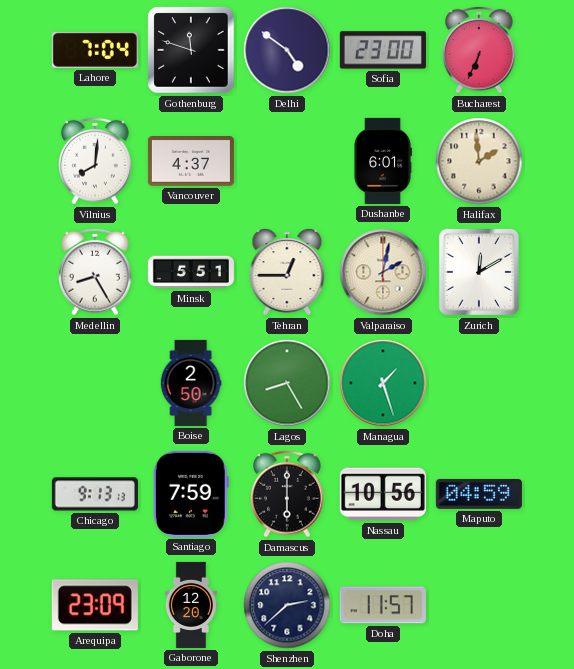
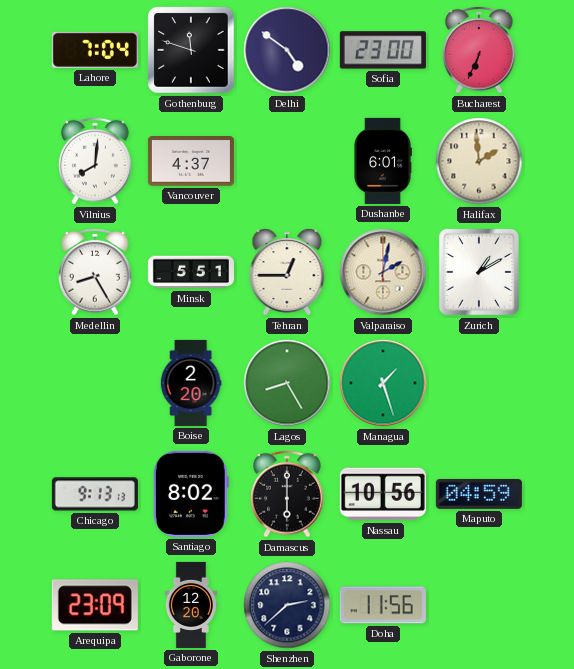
Zurich: 12:10 -> 1:10 (479, 272)
Boise: 2:50 -> 2:20 (191, 383)
Santiago: 7:59 -> 8:02 (191, 494)
Doha: 11:57 -> 11:56 (383, 605)
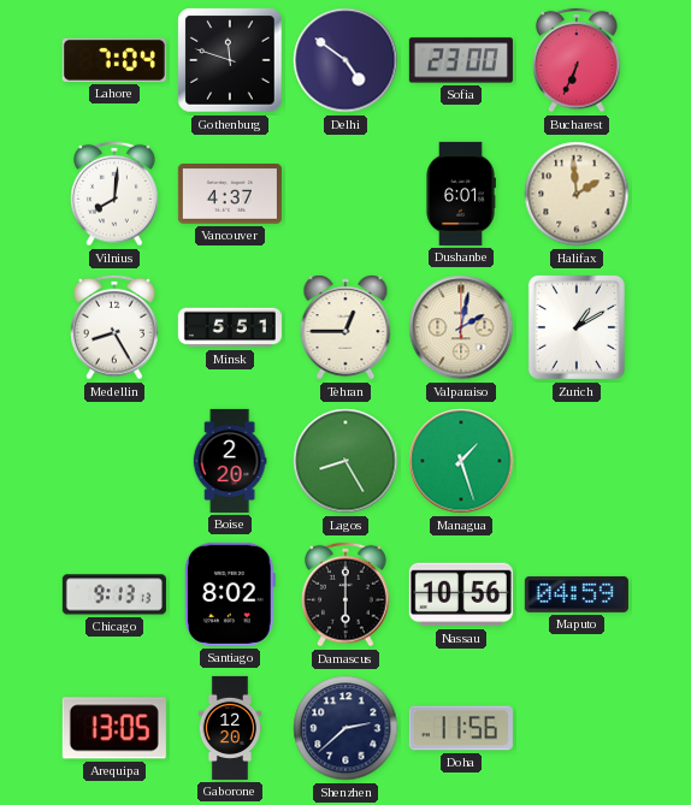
Arequipa: 23:09 -> 13:05 (114, 728)
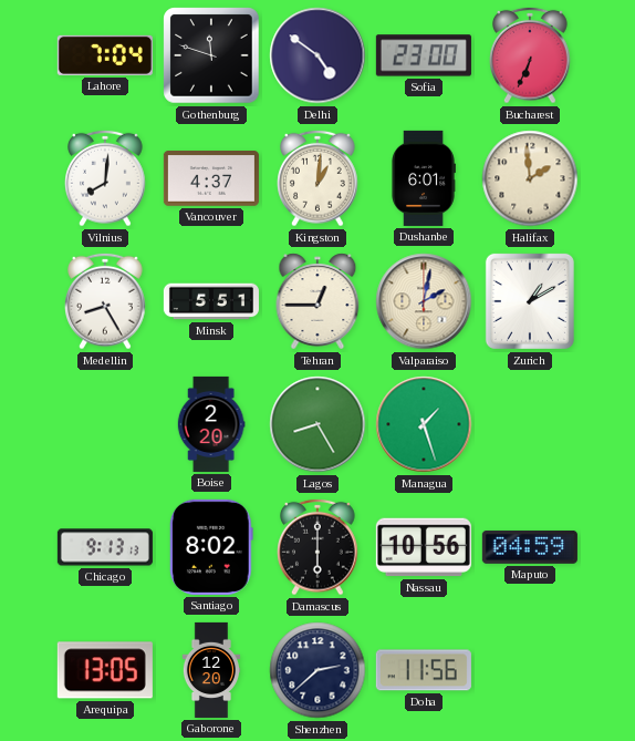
Kingston: none -> 1:01 (317, 178)
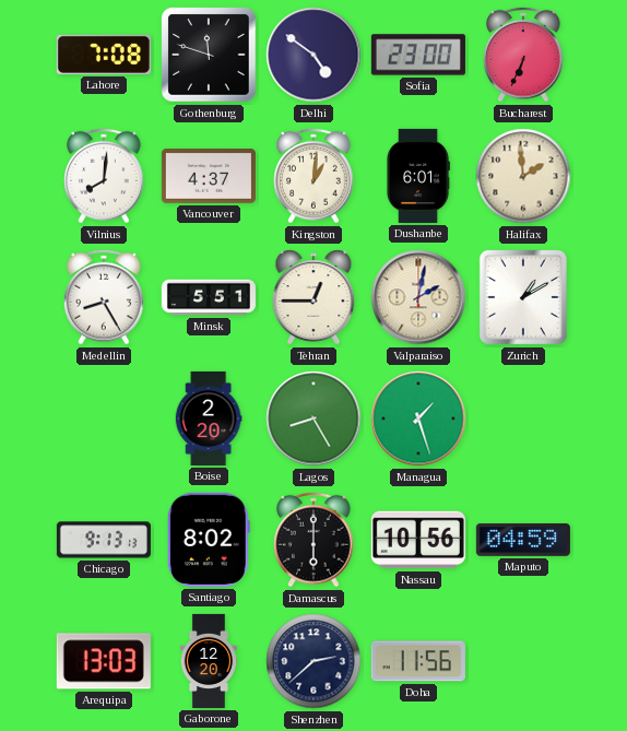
Lahore: 7:04 -> 7:08 (104, 55)
Arequipa: 13:05 -> 13:03 (104, 661)
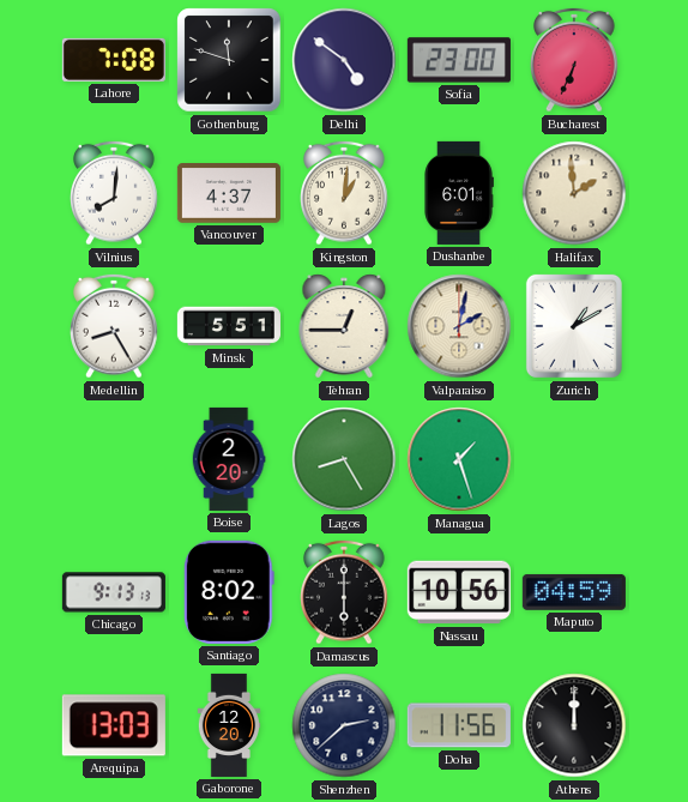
Athens: none -> 12:00 (574, 725)
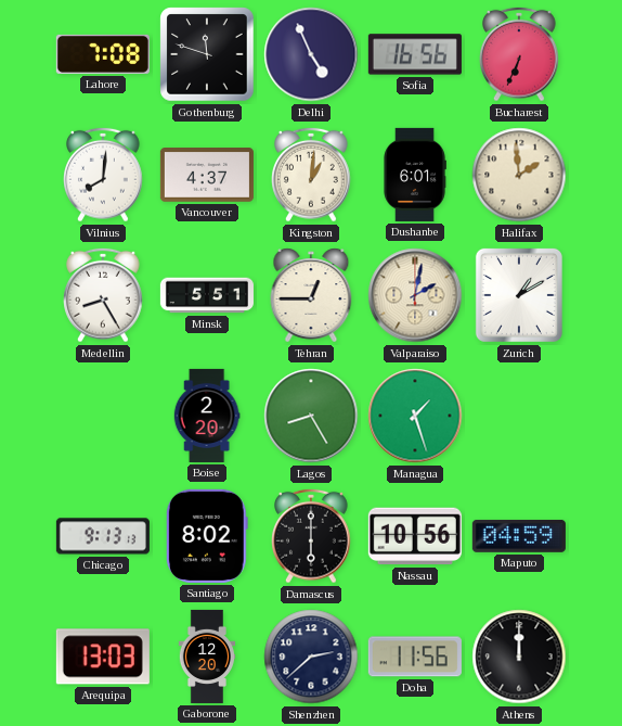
Delhi: 4:51 -> 4:56 (311, 54)
Sofia: 23:00 -> 16:56 (415, 54)
